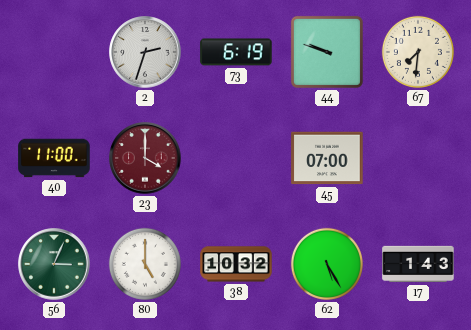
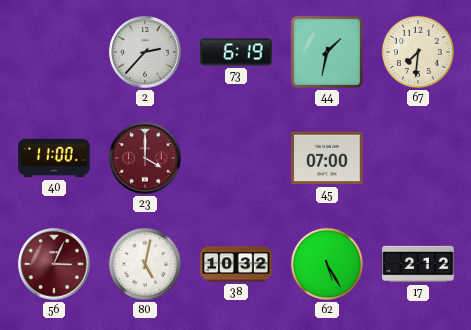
2: 2:33 -> 2:37 (145, 52)
44: 9:48 -> 1:32 (327, 52)
56 dial: green -> burgundy (54, 264)
80: 5:00 -> 5:02 (145, 264)
17: 1:43 -> 2:12 (418, 264)
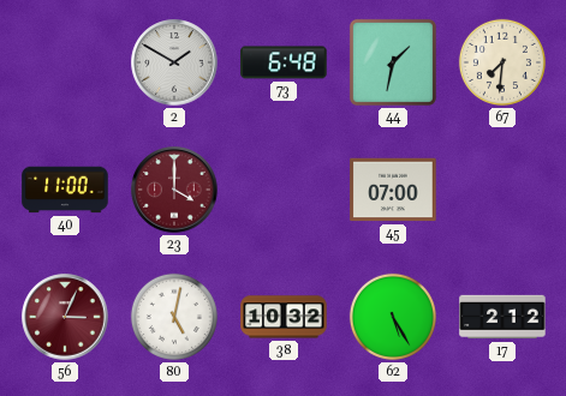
2: 2:37 -> 1:50 (174, 62)
73: 6:19 -> 6:48 (284, 62)
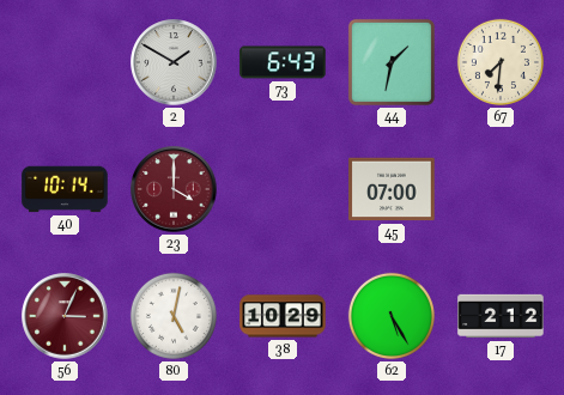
73: 6:48 -> 6:43 (283, 62)
40: 11:00 -> 10:14 (65, 189)
38: 10:32 -> 10:29 (283, 316)
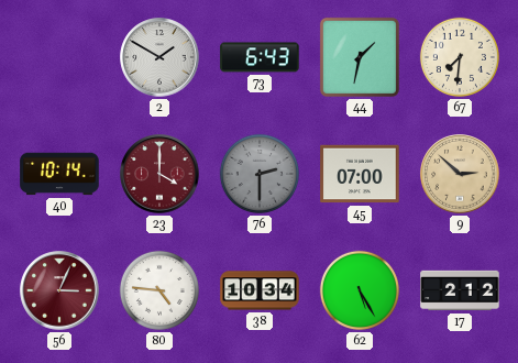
76: none -> 2:30 (260, 174)
9: none -> 2:52 (460, 174)
80: 5:02 -> 4:46 (159, 290)
38: 10:29 -> 10:34 (260, 290)
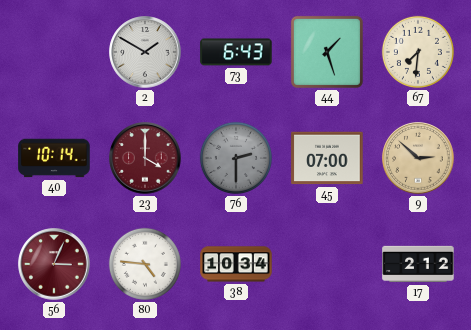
44: 1:32 -> 1:27 (327, 52)
62: 5:25 -> none (360, 290)
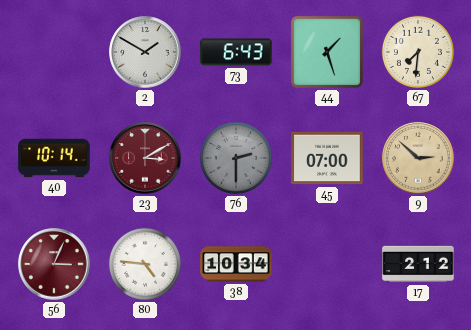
23: 4:00 -> 3:10 (145, 158)
